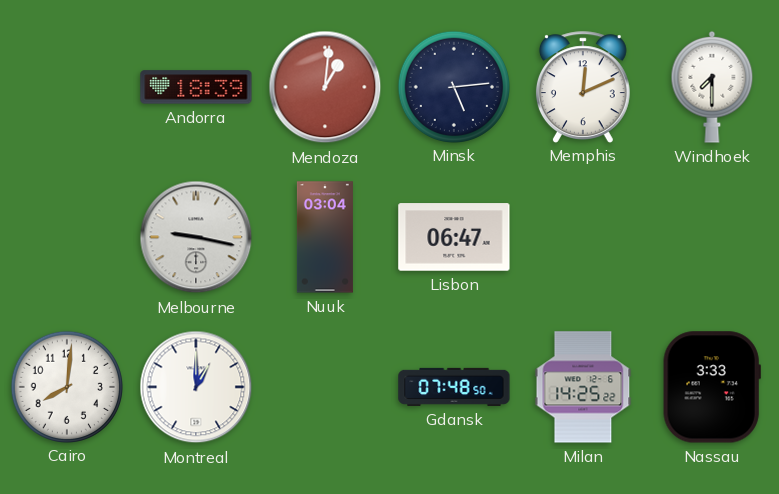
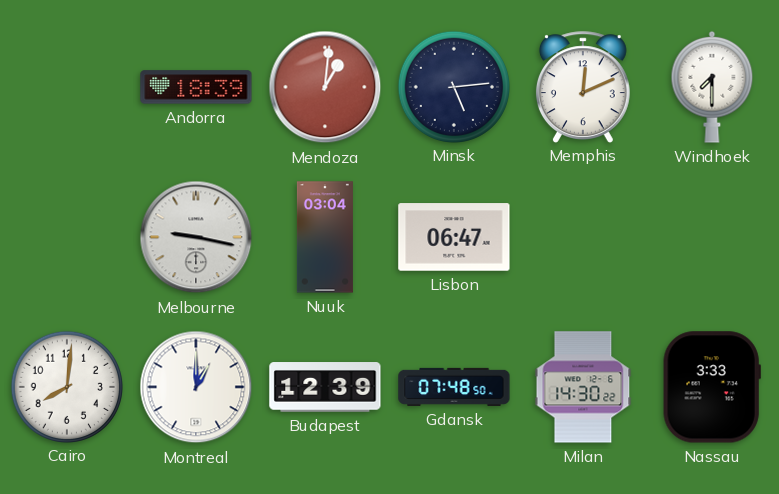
Budapest: none -> 12:39 (325, 387)
Milan: 14:25 -> 14:30 (583, 387)
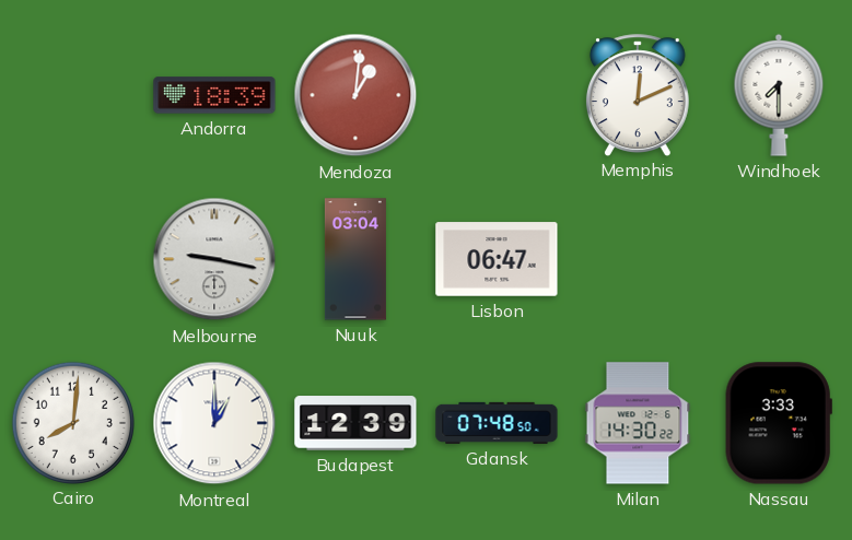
Minsk: 5:14 -> none (453, 86)
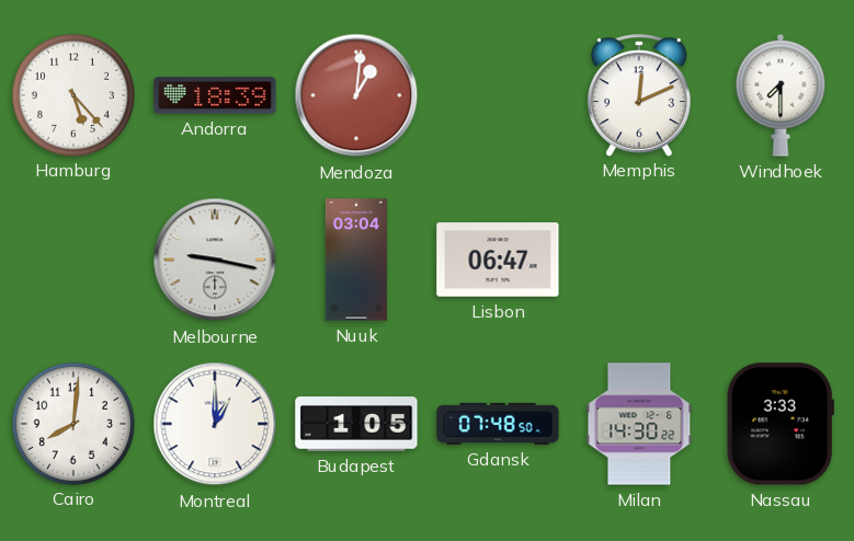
Hamburg: none -> 5:23 (72, 94)
Budapest: 12:39 -> 1:05 (356, 424)
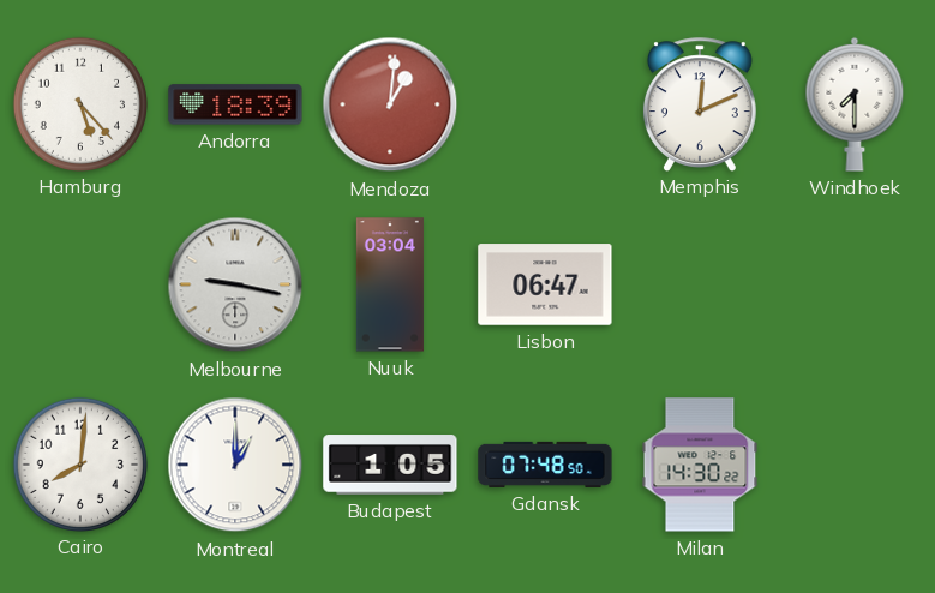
Nassau: 3:33 -> none (781, 424)
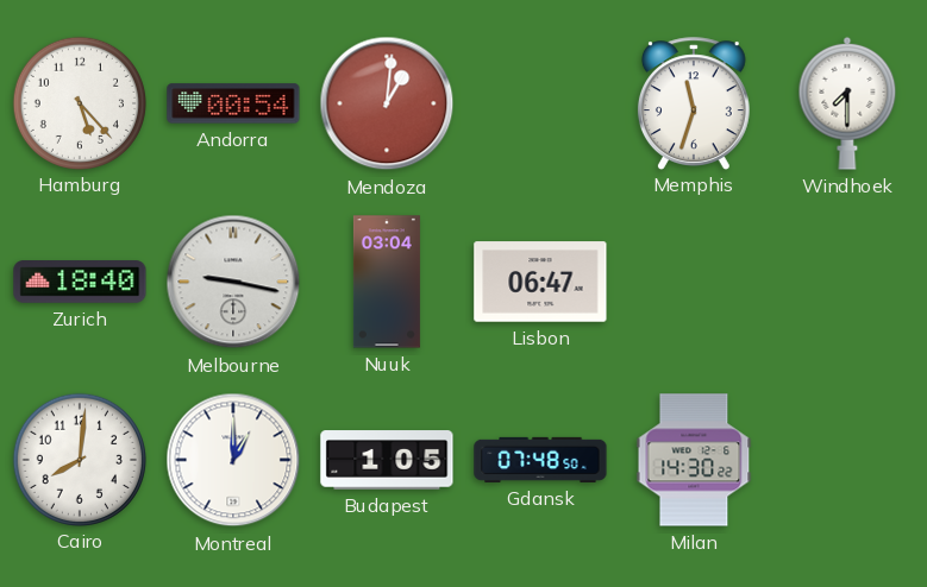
Andorra: 18:39 -> 00:54 (233, 103)
Memphis: 12:11 -> 11:33 (694, 103)
Zurich: none -> 18:40 (80, 282)
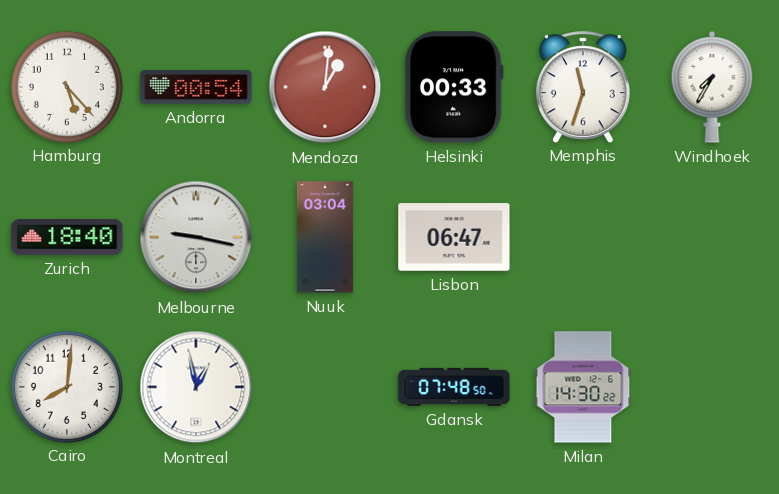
Helsinki: none -> 00:33 (454, 87)
Windhoek: 7:30 -> 7:35 (712, 87)
Montreal: 1:00 -> 12:58 (196, 387)
Budapest: 1:05 -> none (387, 460)
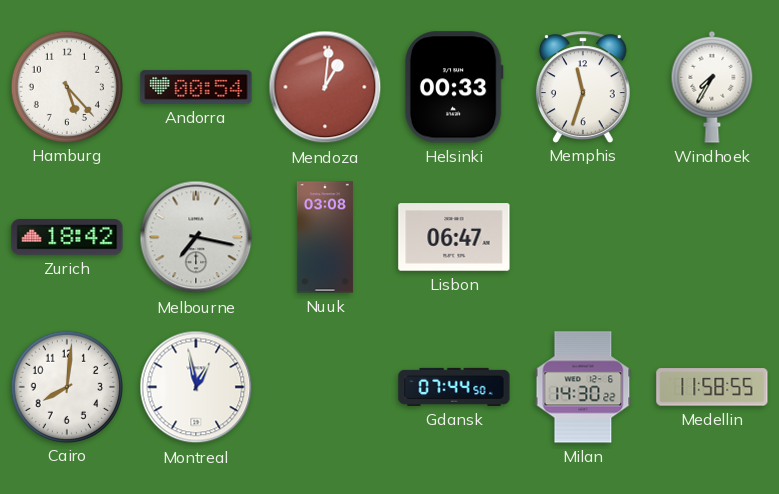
Zurich: 18:40 -> 18:42 (67, 237)
Melbourne: 9:17 -> 7:17 (196, 237)
Nuuk: 03:04 -> 03:08 (325, 237)
Gdansk: 07:48 -> 07:44 (454, 387)
Medellin: none -> 11:58 (712, 387)
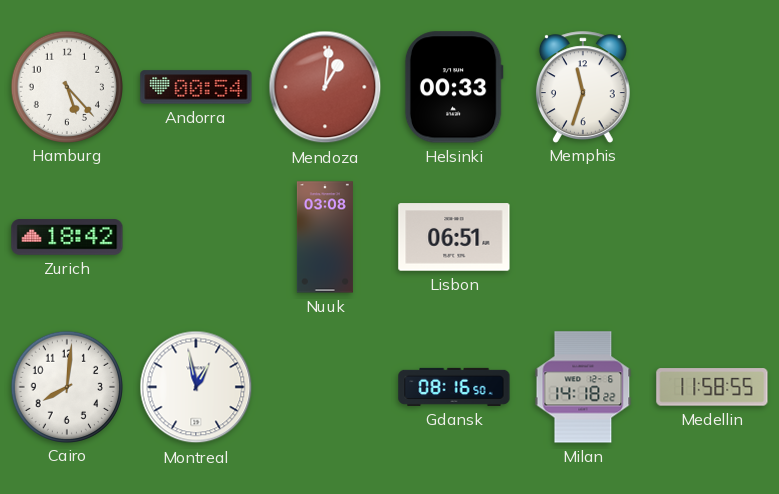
Windhoek: 7:35 -> none (712, 87)
Melbourne: 7:17 -> none (196, 237)
Lisbon: 06:47 -> 06:51 (454, 237)
Gdansk: 07:44 -> 08:16 (454, 387)
Milan: 14:30 -> 14:18 (583, 387)
